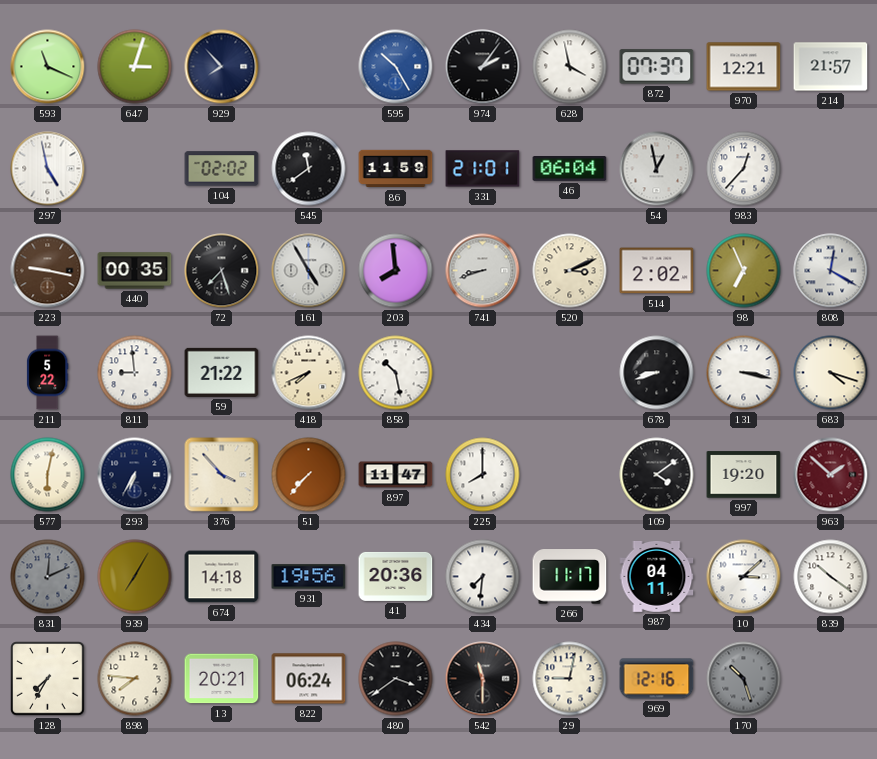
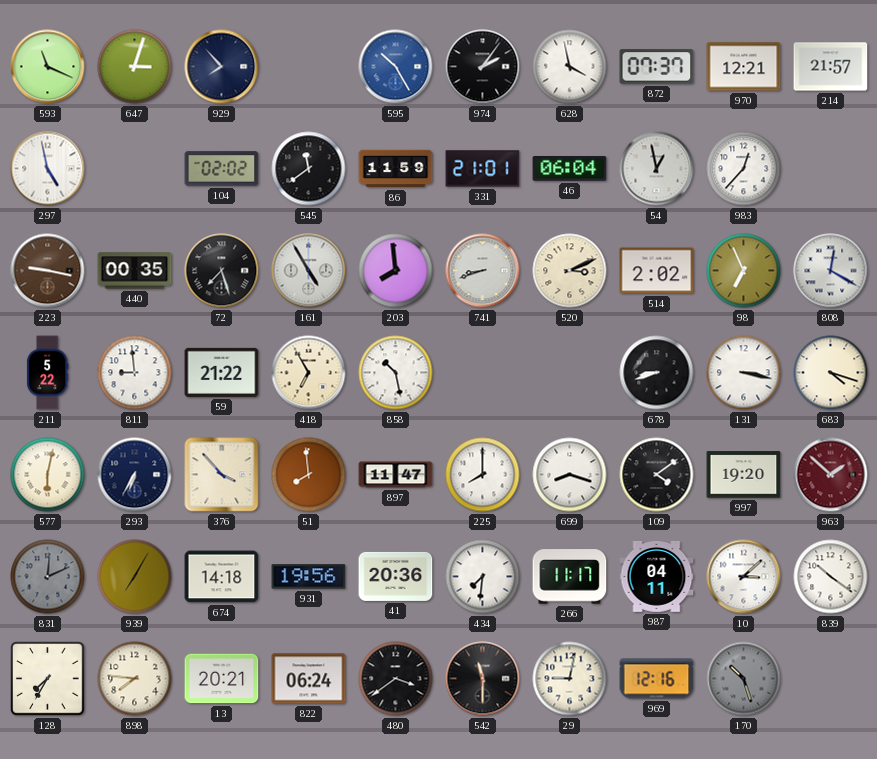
418: 7:41 -> 6:55 (309, 373)
51: 7:37 -> 7:59 (309, 475)
699: none -> 8:18 (570, 475)
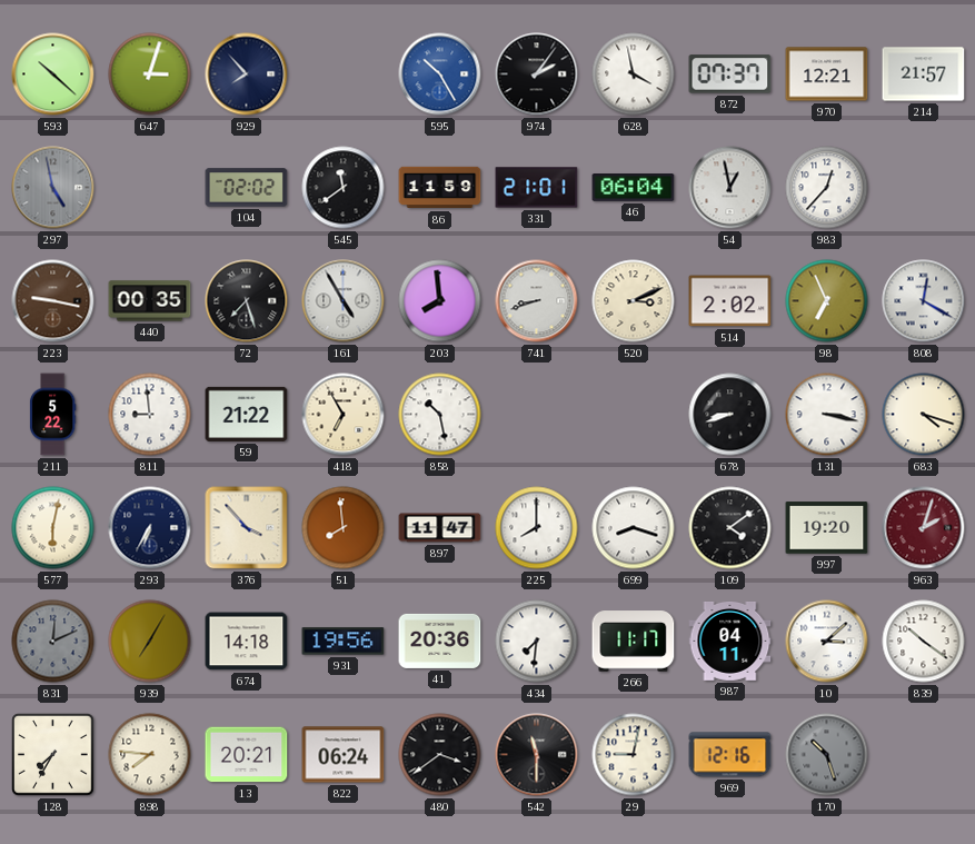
593: 11:19 -> 10:22 (53, 75)
297 dial: white -> grey (53, 188)
963: 1:52 -> 2:03 (924, 528)
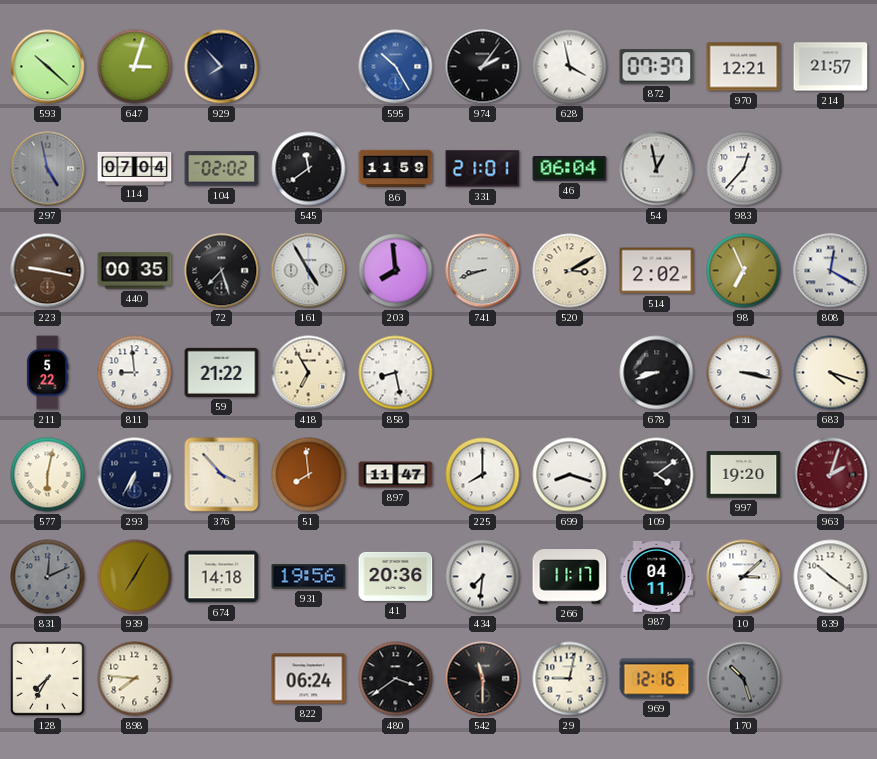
114: none -> 07:04 (135, 168)
520: 3:11 -> 3:10 (570, 271)
858: 10:28 -> 8:28 (396, 373)
13: 20:21 -> none (247, 755)
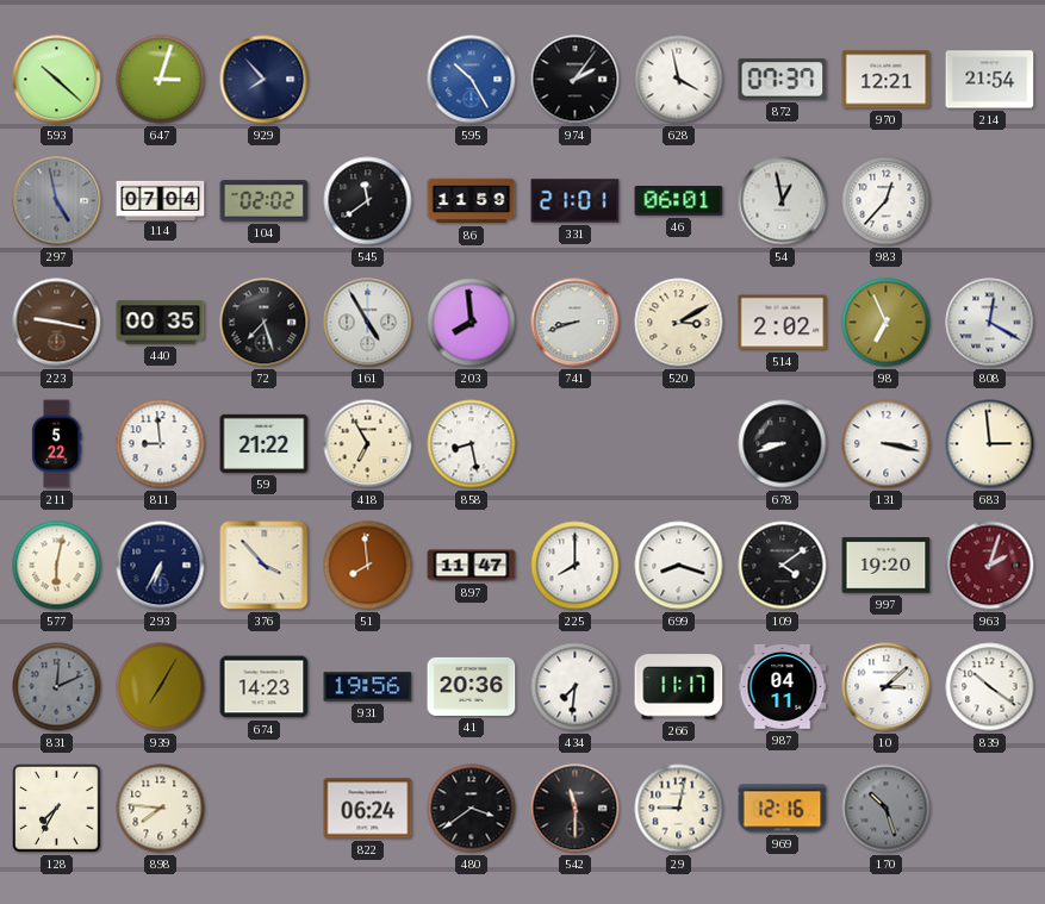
214: 21:57 -> 21:54 (990, 80)
46: 06:04 -> 06:01 (679, 201)
683: 4:18 -> 2:59 (990, 444)
674: 14:18 -> 14:23 (265, 687)
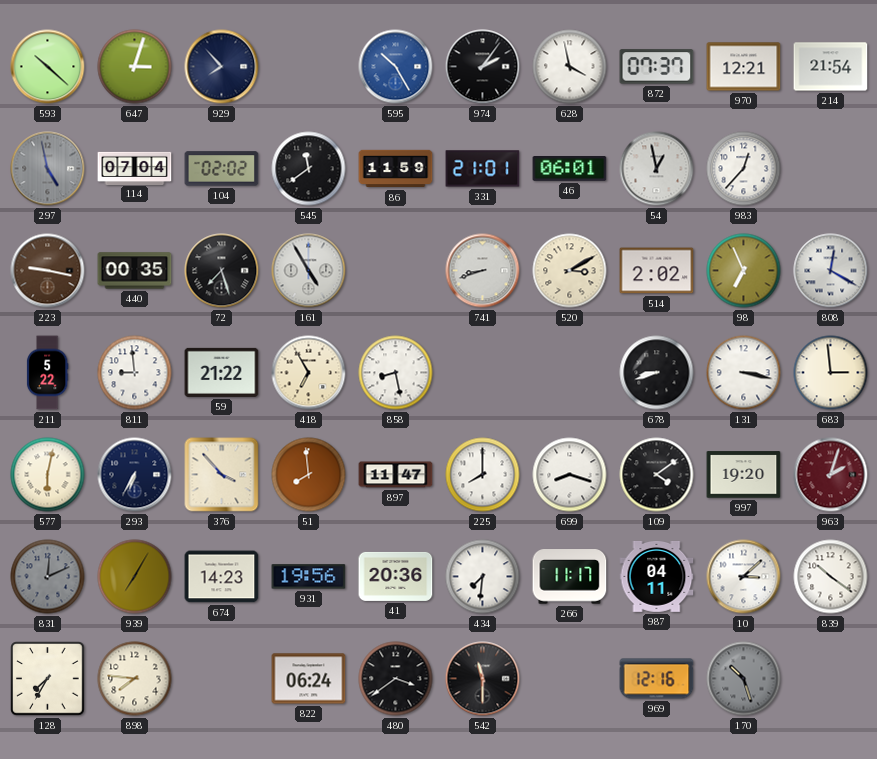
203: 7:59 -> none (472, 323)
29: 9:02 -> none (679, 809)
